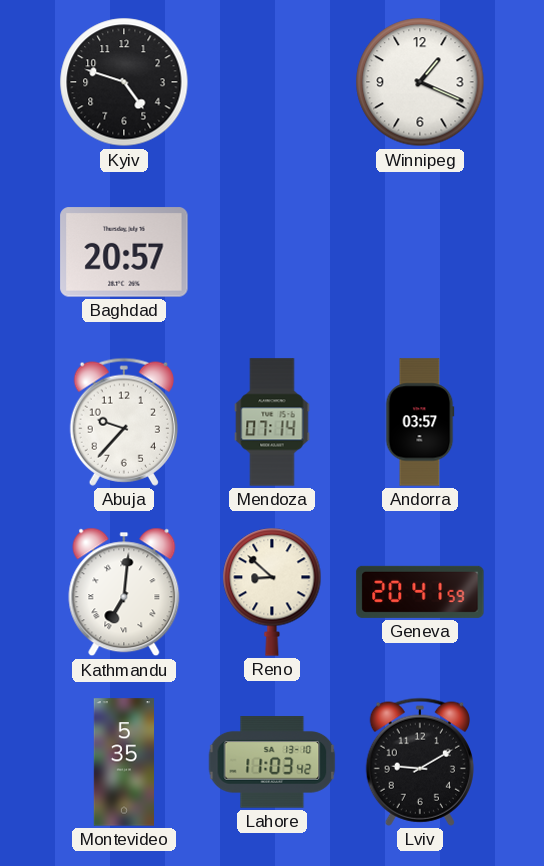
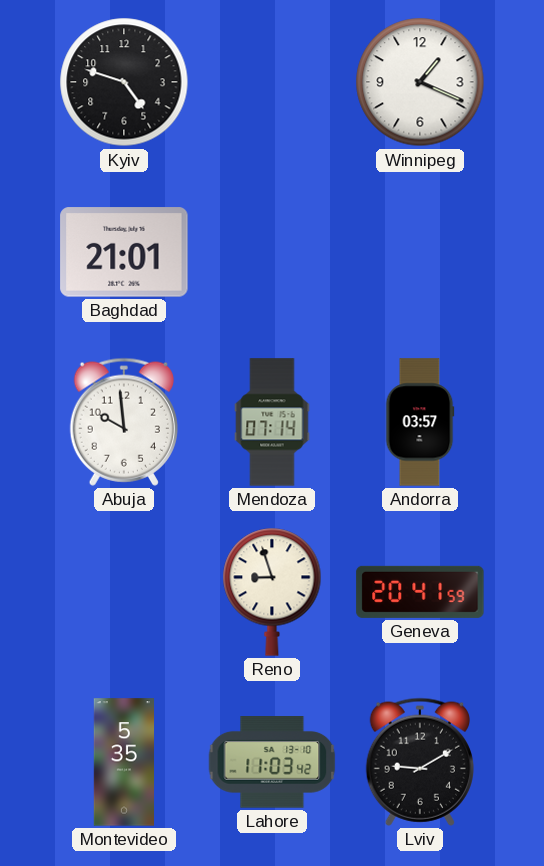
Baghdad: 20:57 -> 21:01 (124, 252)
Abuja: 9:37 -> 9:59 (124, 422)
Kathmandu: 7:01 -> none (124, 592)
Reno: 8:52 -> 8:57 (272, 592)
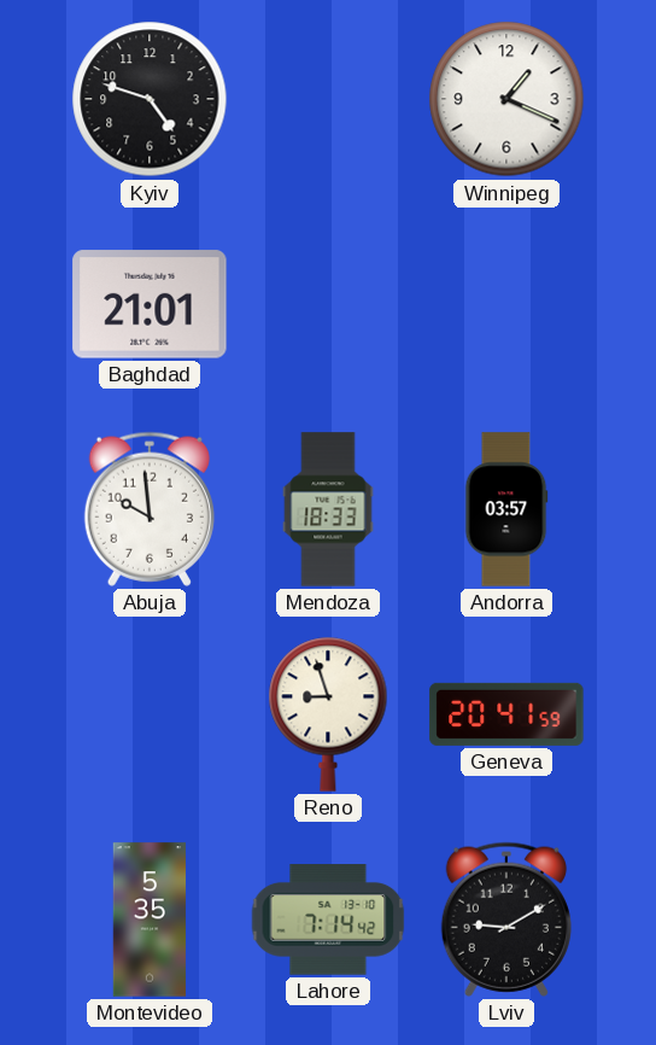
Mendoza: 07:14 -> 18:33 (328, 509)
Lahore: 11:03 -> 7:14 (328, 920)
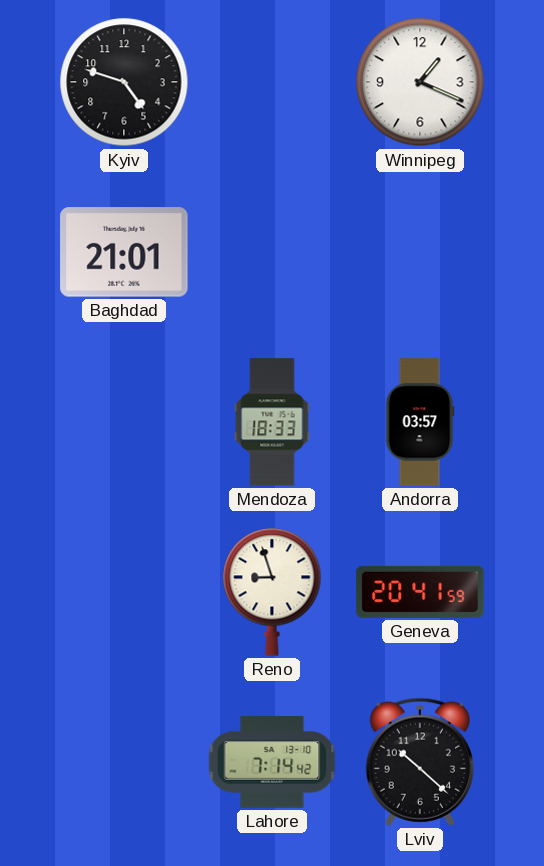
Abuja: 9:59 -> none (150, 509)
Montevideo: 5:35 -> none (150, 920)
Lviv: 9:10 -> 10:22 (420, 762)
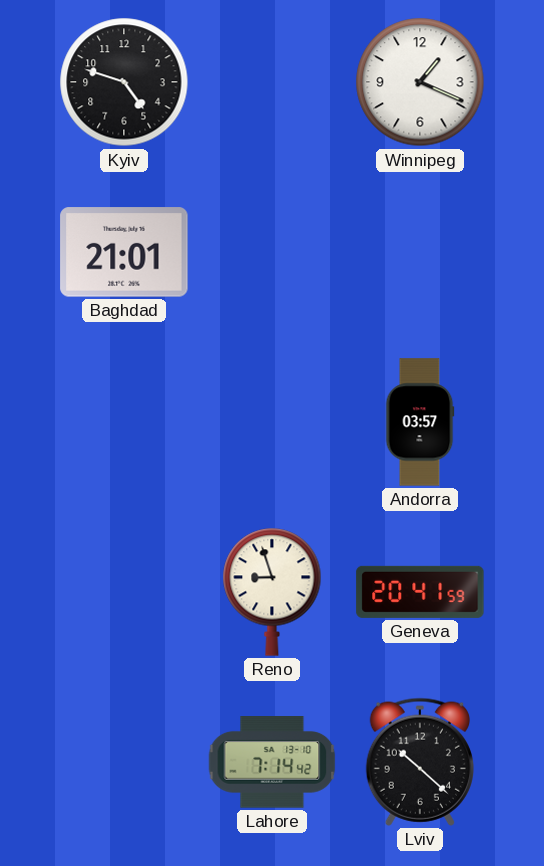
Mendoza: 18:33 -> none (272, 422)
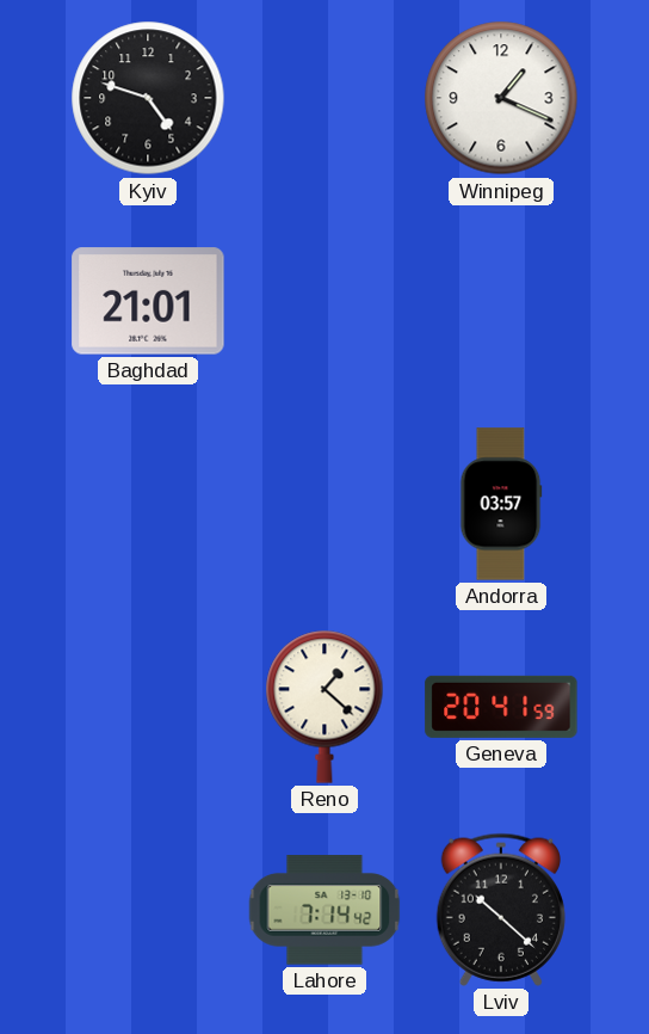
Reno: 8:57 -> 1:22 (324, 707)
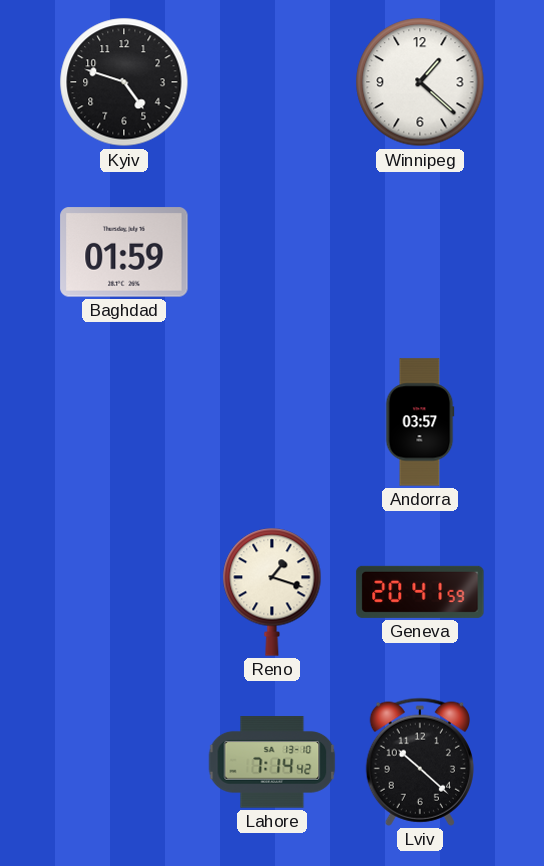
Winnipeg: 1:19 -> 1:22 (420, 82)
Baghdad: 21:01 -> 01:59 (124, 252)
Reno: 1:22 -> 1:18 (272, 592)
